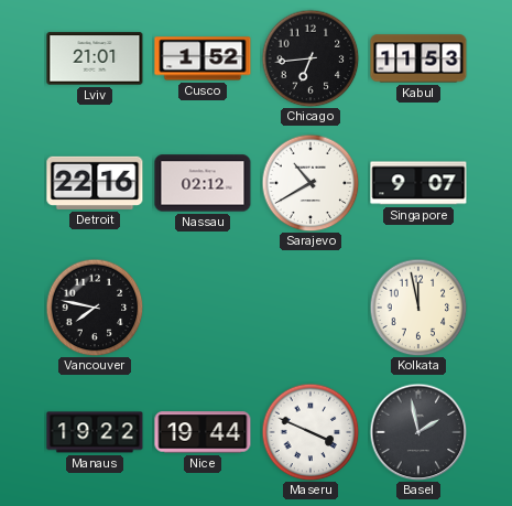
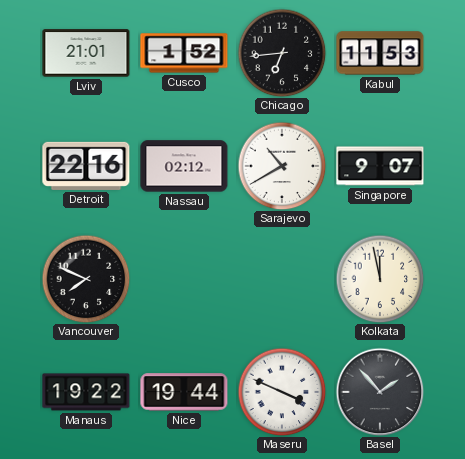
Vancouver: 7:47 -> 7:49 (86, 279)
Basel: 1:58 -> 1:53 (380, 392)
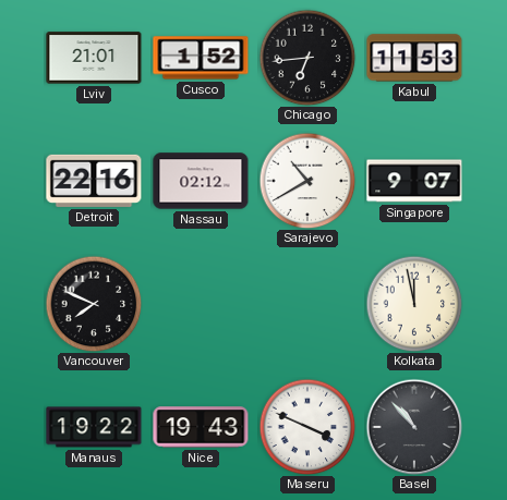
Nice: 19:44 -> 19:43 (201, 427)
Basel: 1:53 -> 10:53 (414, 427)
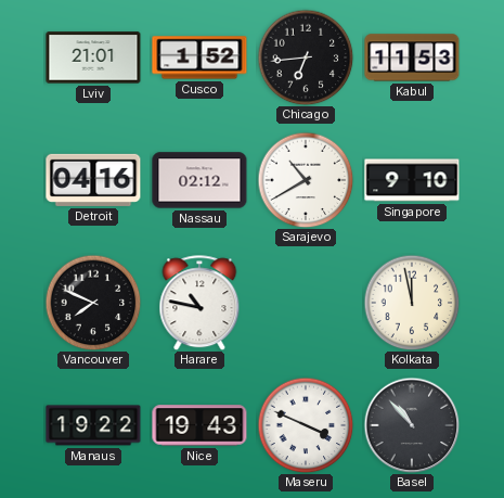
Detroit: 22:16 -> 04:16 (93, 180)
Singapore: 9:07 -> 9:10 (412, 180)
Harare: none -> 10:47 (199, 303)
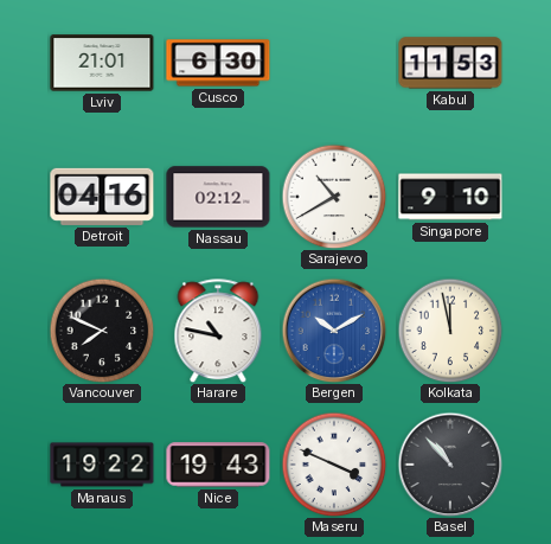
Cusco: 1:52 -> 6:30 (218, 63)
Chicago: 6:44 -> none (306, 58)
Bergen: none -> 10:10 (334, 331)
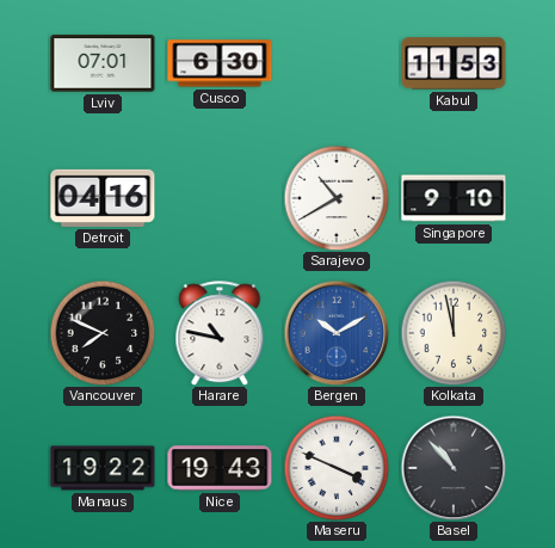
Lviv: 21:01 -> 07:01 (103, 63)
Nassau: 02:12 -> none (218, 197)
